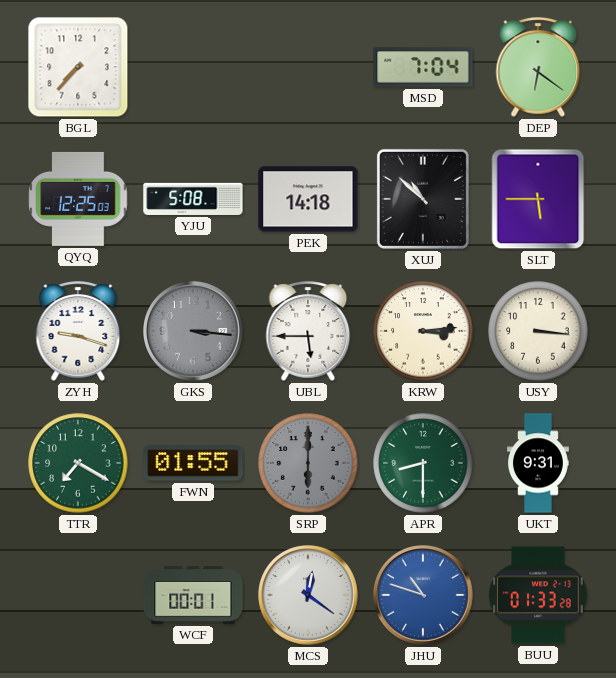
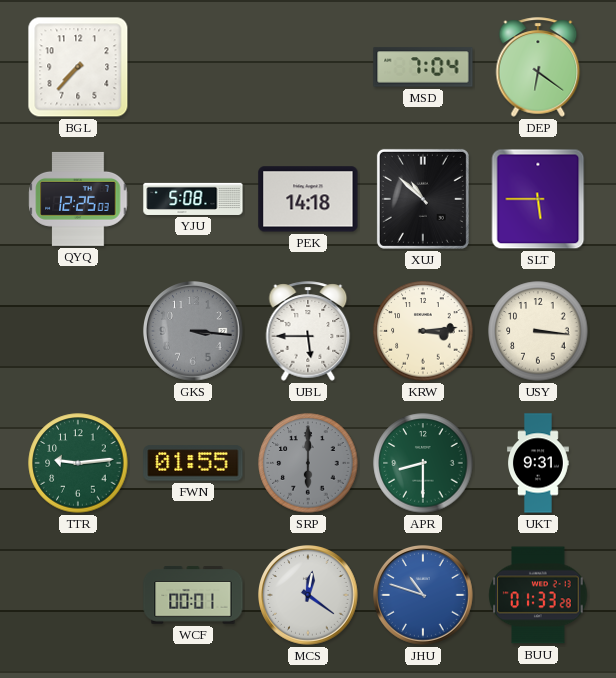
ZYH: 9:18 -> none (78, 331)
TTR: 7:20 -> 9:14 (78, 463)
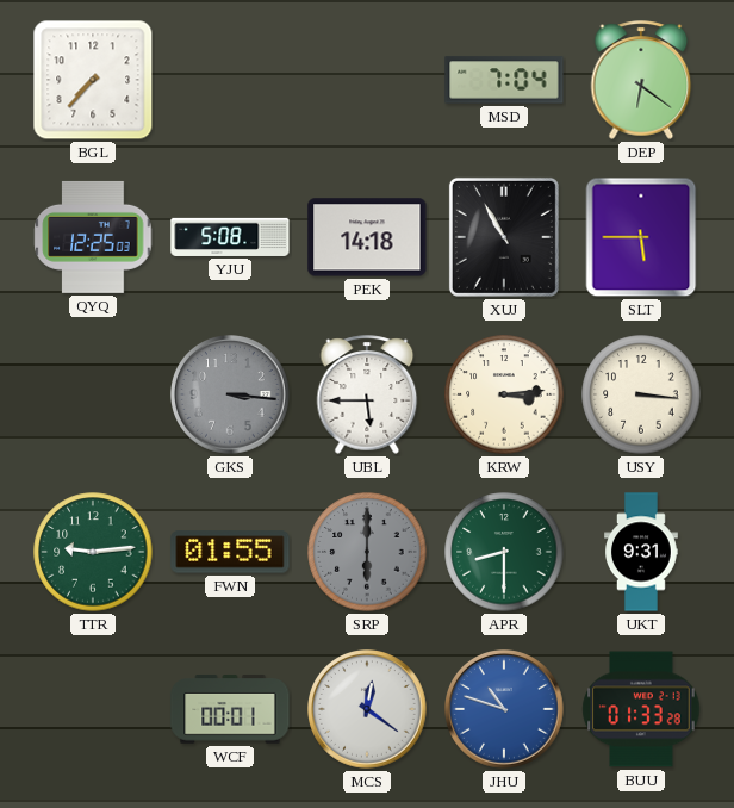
XUJ: 10:52 -> 10:55 (504, 237)
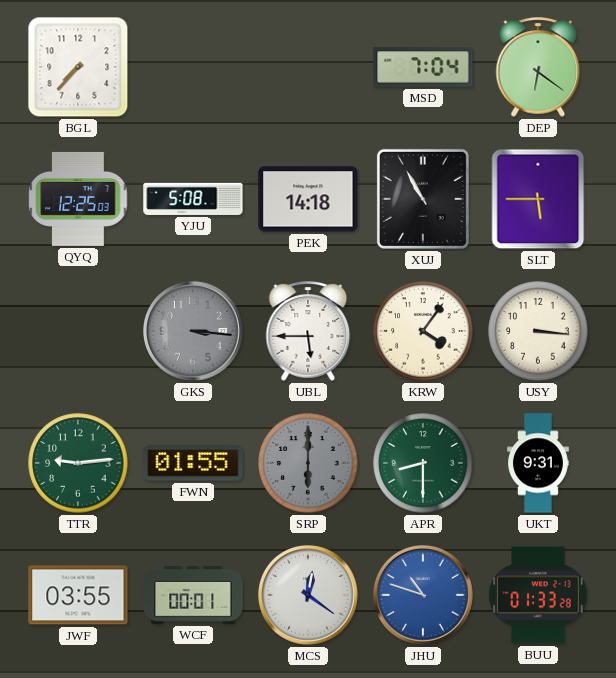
KRW: 3:14 -> 4:06 (423, 331)
JWF: none -> 03:55 (78, 595)
